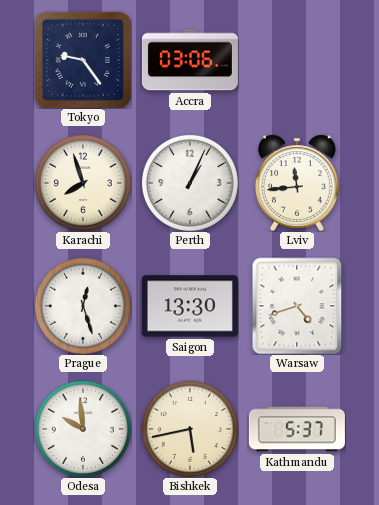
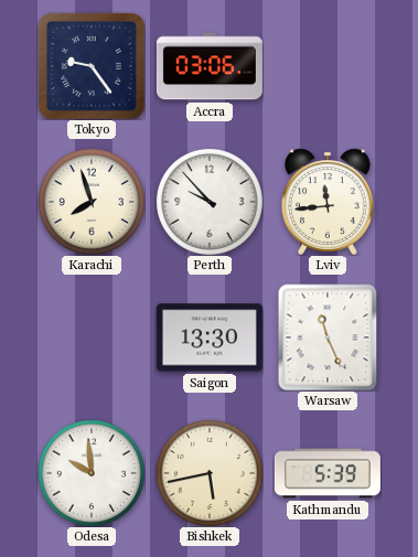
Perth: 1:04 -> 9:53 (210, 202)
Prague: 12:27 -> none (83, 306)
Warsaw: 4:42 -> 11:26 (328, 338)
Kathmandu: 5:37 -> 5:39 (328, 473)
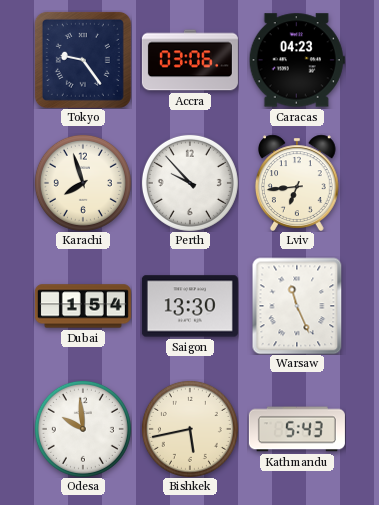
Caracas: none -> 04:23 (297, 60)
Lviv: 11:44 -> 6:44 (297, 183)
Dubai: none -> 1:54 (83, 306)
Kathmandu: 5:39 -> 5:43 (297, 429)
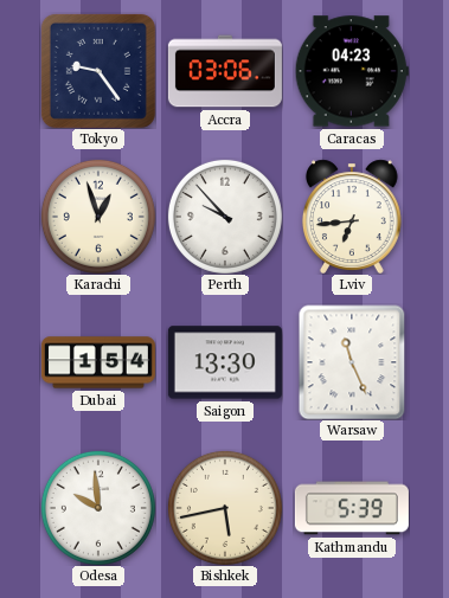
Karachi: 7:57 -> 12:57 (98, 217)
Kathmandu: 5:43 -> 5:39 (352, 508)
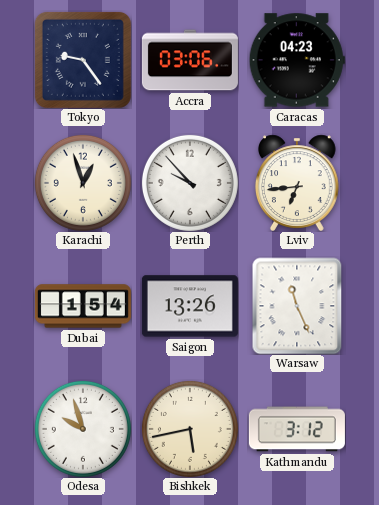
Saigon: 13:30 -> 13:26 (190, 306)
Odesa: 9:59 -> 9:57 (83, 429)
Kathmandu: 5:39 -> 3:12 (297, 429)
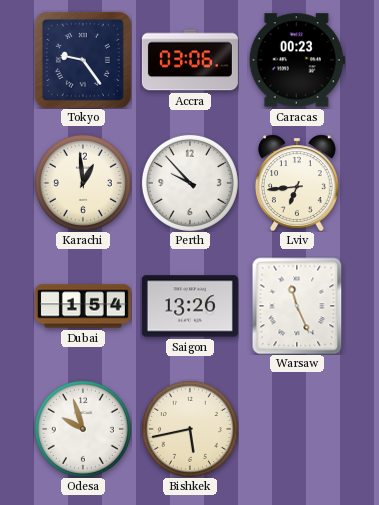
Caracas: 04:23 -> 00:23 (297, 60)
Karachi: 12:57 -> 12:59 (83, 183)
Kathmandu: 3:12 -> none (297, 429)
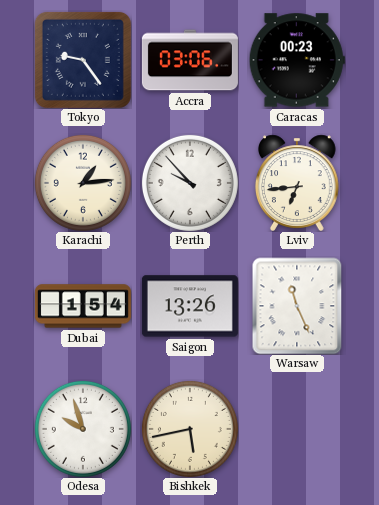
Karachi: 12:59 -> 1:14 (83, 183)
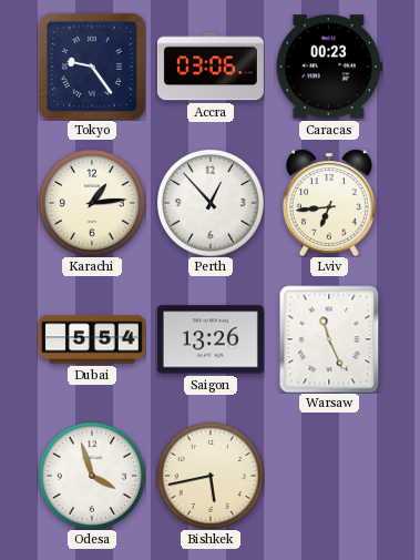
Perth: 9:53 -> 12:53 (211, 203)
Dubai: 1:54 -> 5:54 (92, 339)
Odesa: 9:57 -> 3:57 (92, 476)
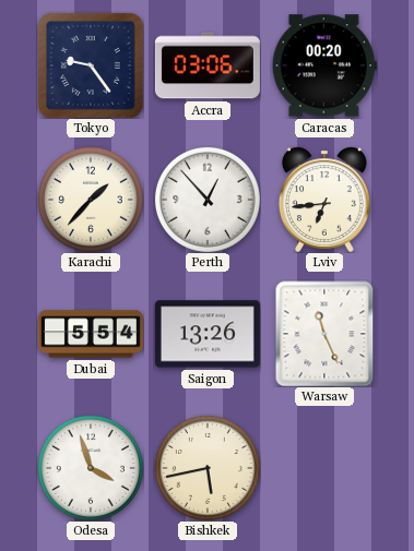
Caracas: 00:23 -> 00:20 (324, 65)
Karachi: 1:14 -> 1:37 (91, 200)
